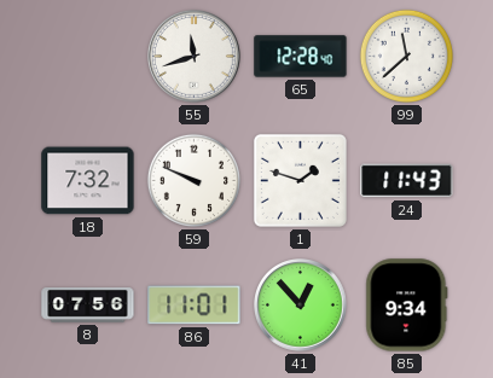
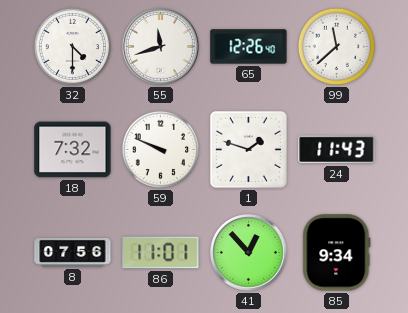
32: none -> 4:30 (72, 46)
65: 12:28 -> 12:26 (249, 47)
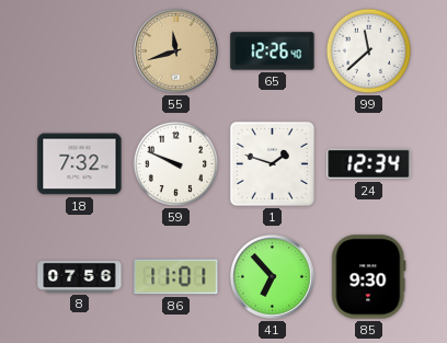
32: 4:30 -> none (72, 46)
55 dial: white -> champagne (176, 52)
24: 11:43 -> 12:34 (369, 164)
41: 12:53 -> 6:53 (273, 277)
85: 9:34 -> 9:30 (369, 277)
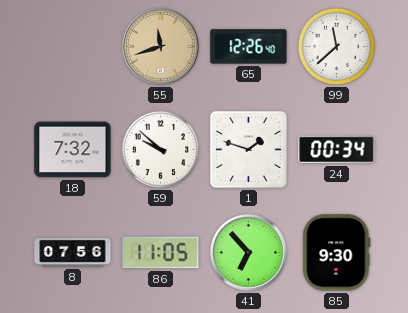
59: 9:49 -> 9:52 (160, 149)
24: 12:34 -> 00:34 (337, 150)
86: 11:01 -> 11:05 (161, 253)
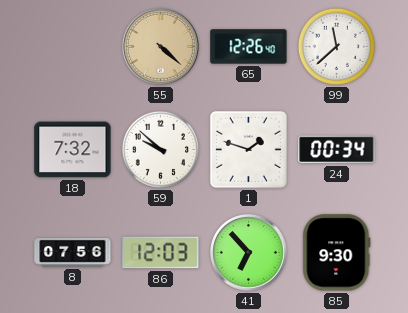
55: 11:42 -> 4:22 (161, 47)
86: 11:05 -> 12:03 (161, 253)
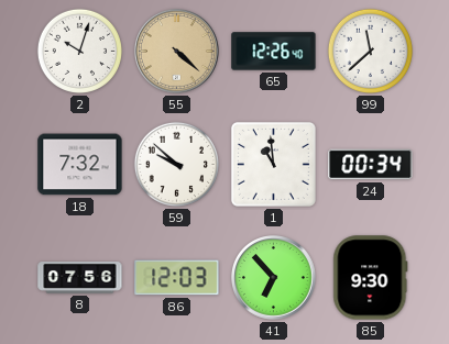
2: none -> 10:03 (79, 51)
1: 1:48 -> 10:59 (273, 164)
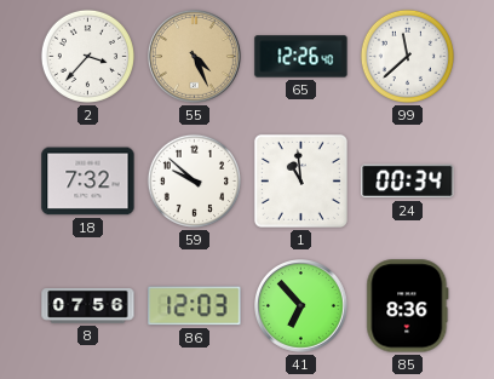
2: 10:03 -> 3:37 (87, 56)
55: 4:22 -> 4:26 (195, 57)
85: 9:30 -> 8:36 (408, 306)
